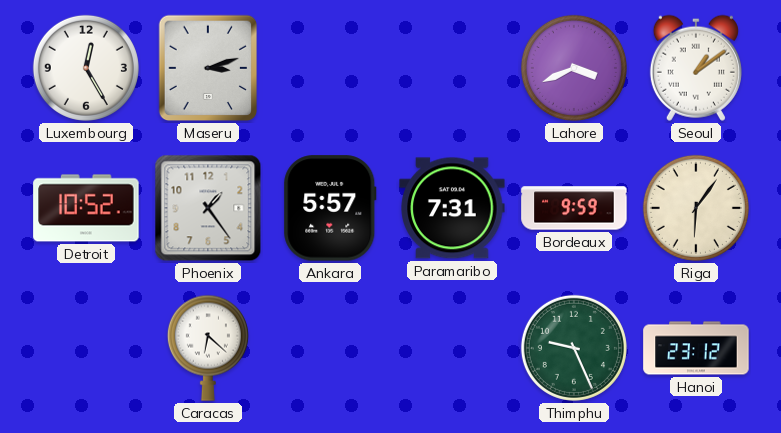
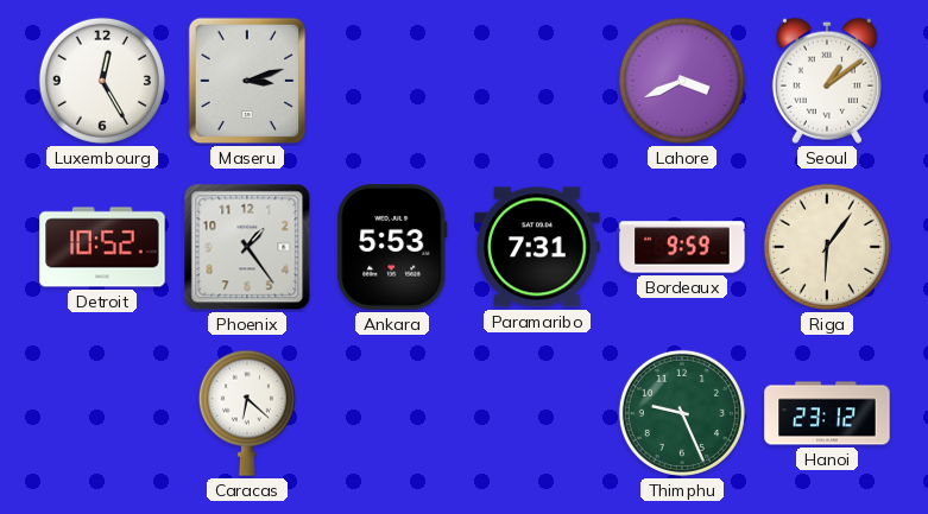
Ankara: 5:57 -> 5:53 (392, 247)
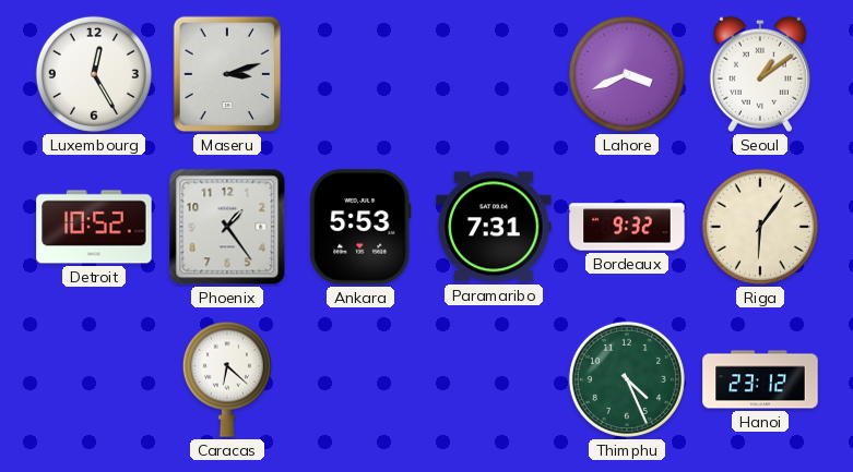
Bordeaux: 9:59 -> 9:32 (627, 227)
Thimphu: 9:26 -> 4:26 (627, 379)
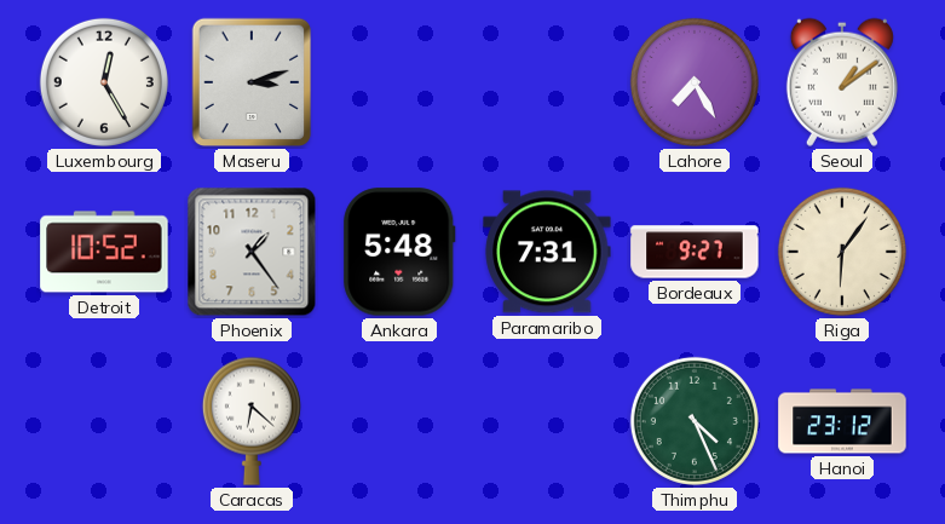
Lahore: 3:41 -> 7:25 (695, 82)
Ankara: 5:53 -> 5:48 (399, 252)
Bordeaux: 9:32 -> 9:27 (695, 252)
